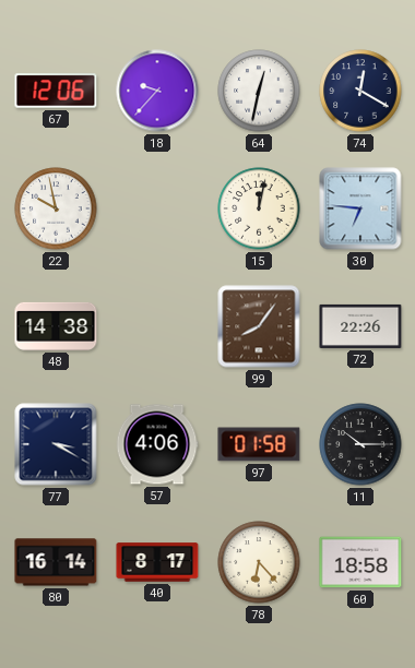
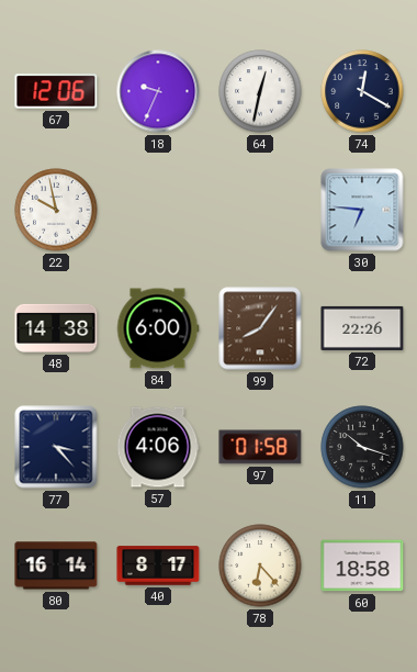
18: 9:37 -> 9:34 (158, 91)
15: 12:02 -> none (259, 208)
84: none -> 6:00 (158, 328)
77: 3:20 -> 3:23 (56, 447)
11: 10:15 -> 10:18 (362, 447)
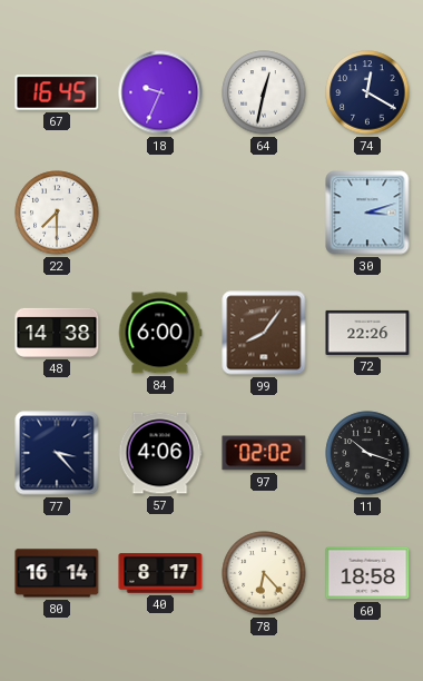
67: 12:06 -> 16:45 (57, 92)
22: 9:58 -> 7:30 (57, 213)
30: 6:46 -> 3:12 (367, 213)
97: 01:58 -> 02:02 (264, 453)
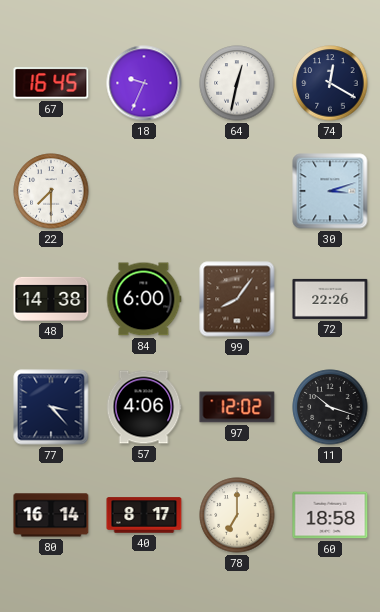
97: 02:02 -> 12:02 (237, 407)
78: 6:23 -> 7:00 (237, 515)
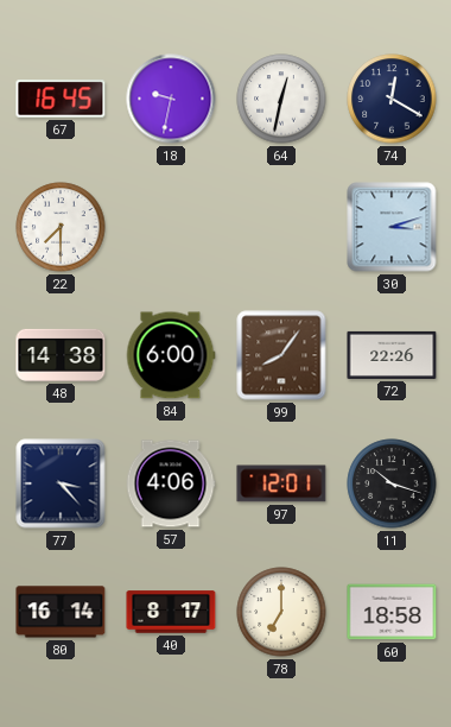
18: 9:34 -> 9:32 (171, 99)
97: 12:02 -> 12:01 (281, 483)
